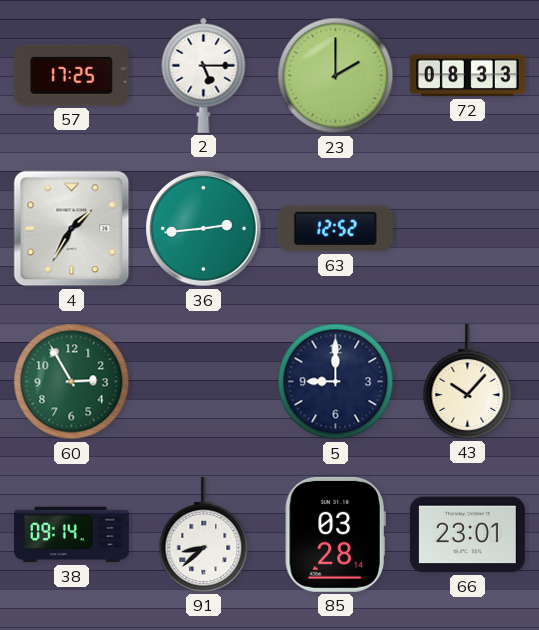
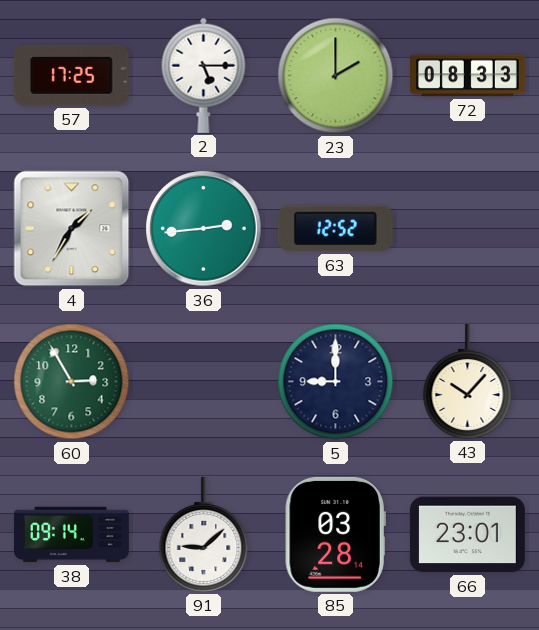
91: 8:38 -> 9:08 (204, 534)
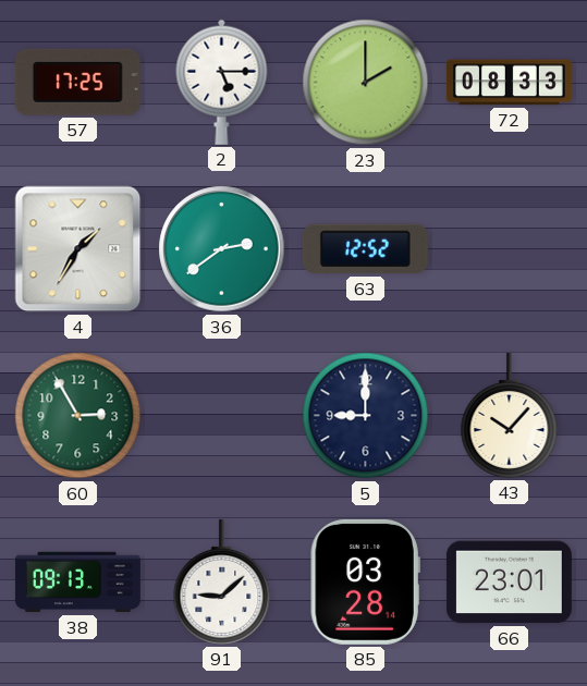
36: 2:44 -> 2:39 (222, 249)
38: 09:14 -> 09:13 (77, 583)
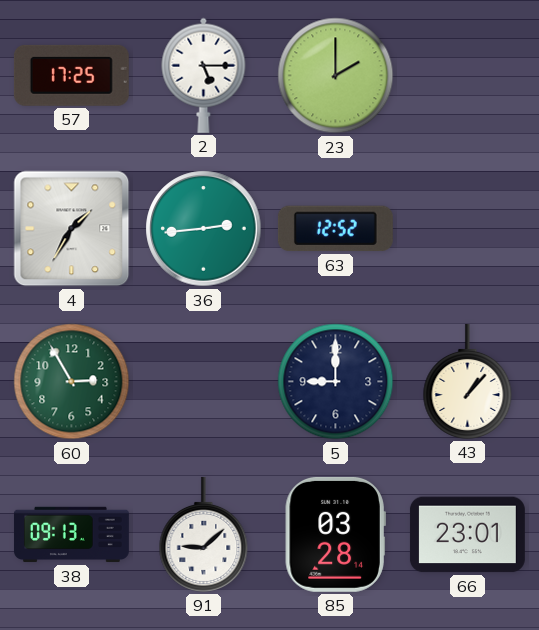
72: 08:33 -> none (509, 83)
36: 2:39 -> 2:44 (204, 229)
43: 10:07 -> 1:07 (468, 381)
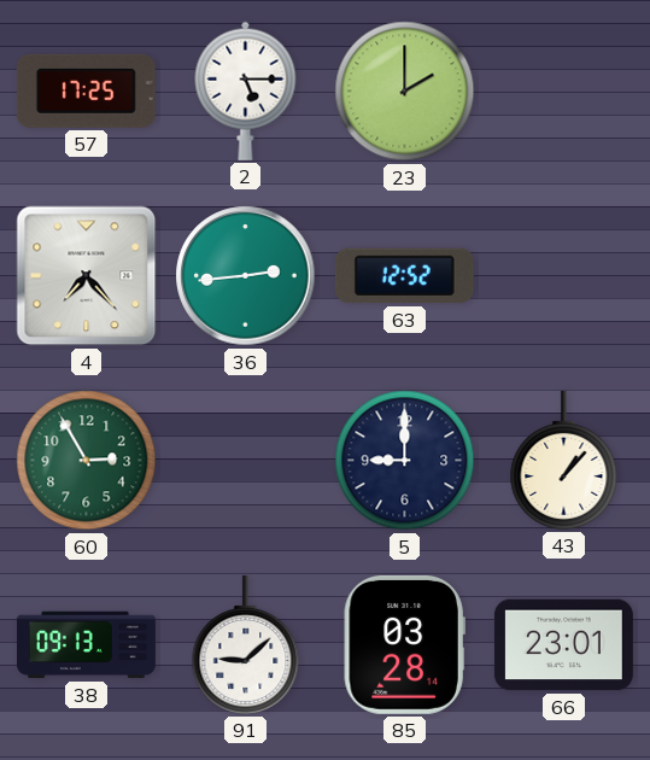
4: 1:35 -> 7:23 (87, 276)
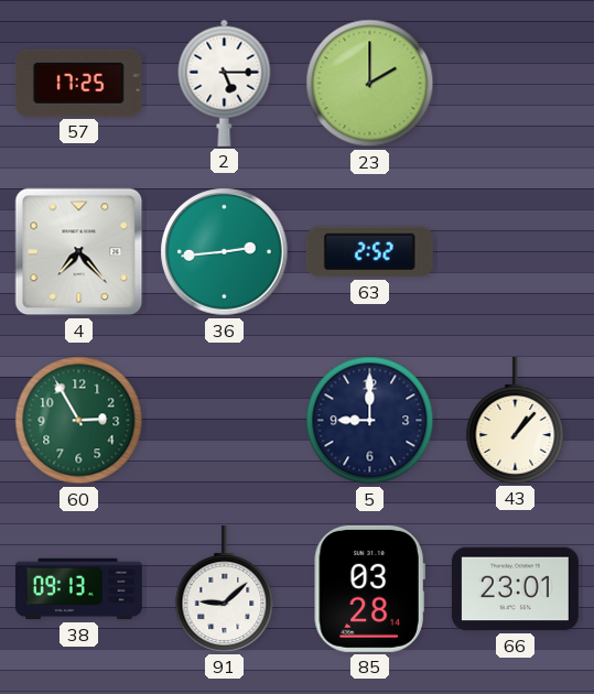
63: 12:52 -> 2:52 (369, 252)
